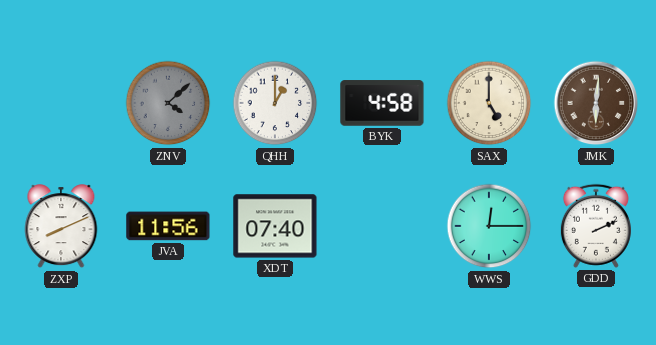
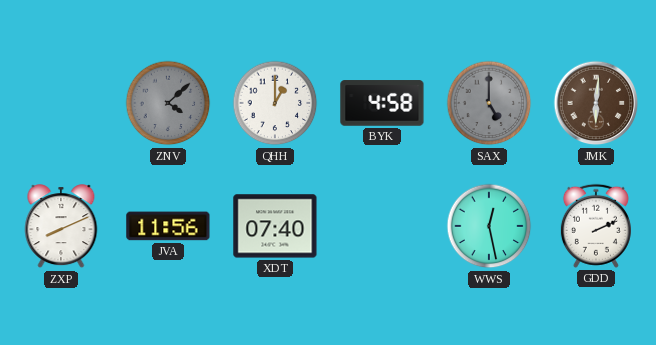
SAX dial: cream -> grey (489, 103)
WWS: 12:15 -> 12:28 (489, 226)
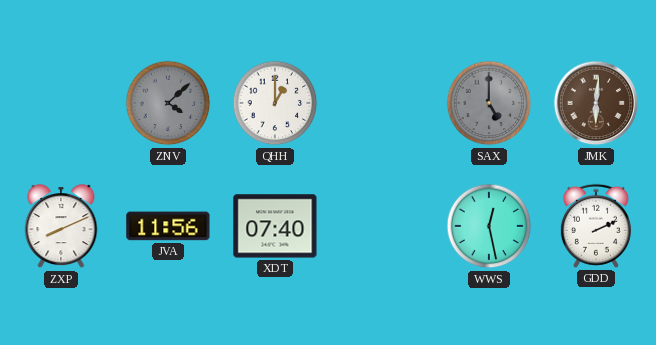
BYK: 4:58 -> none (382, 103)
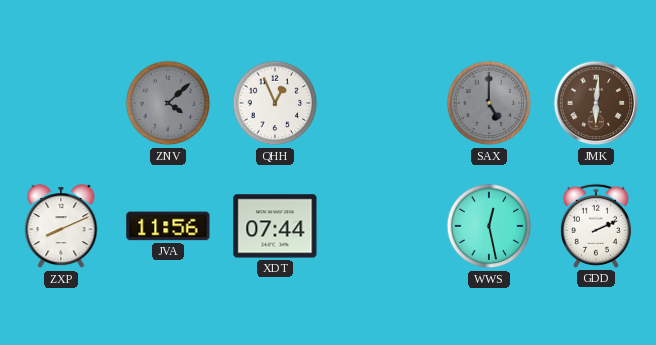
QHH: 1:00 -> 12:56 (275, 103)
XDT: 07:40 -> 07:44 (275, 226)
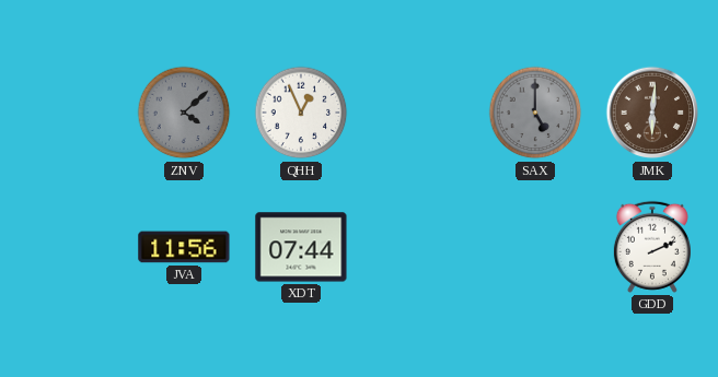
ZXP: 8:11 -> none (61, 227)
WWS: 12:28 -> none (489, 226)
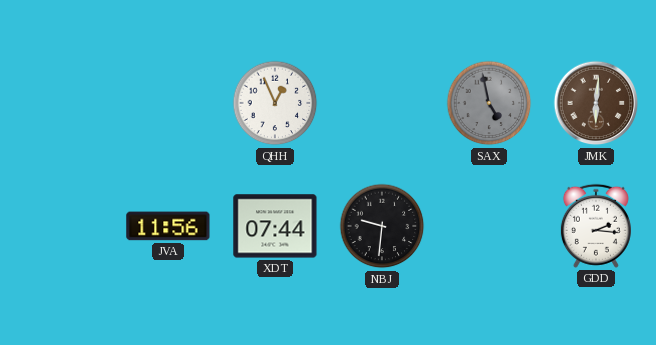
ZNV: 4:08 -> none (184, 113)
SAX: 5:00 -> 4:58 (489, 103)
NBJ: none -> 9:31 (382, 226)
GDD: 2:11 -> 2:16 (596, 226)
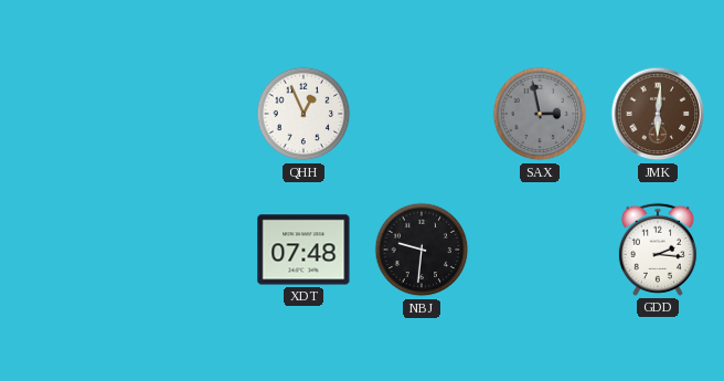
SAX: 4:58 -> 2:58 (540, 114)
JVA: 11:56 -> none (168, 226)
XDT: 07:44 -> 07:48 (304, 250)
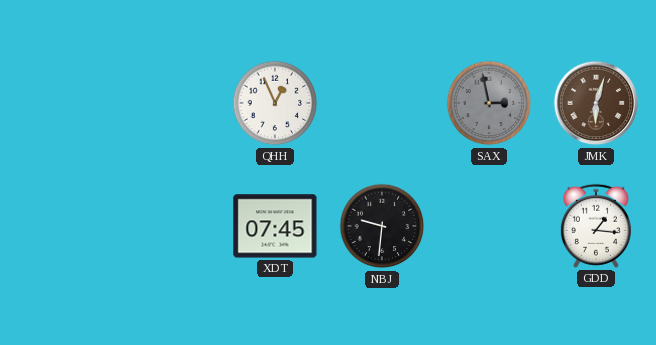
JMK: 6:01 -> 6:03 (596, 103)
XDT: 07:48 -> 07:45 (275, 226)
GDD: 2:16 -> 1:16 (596, 226)
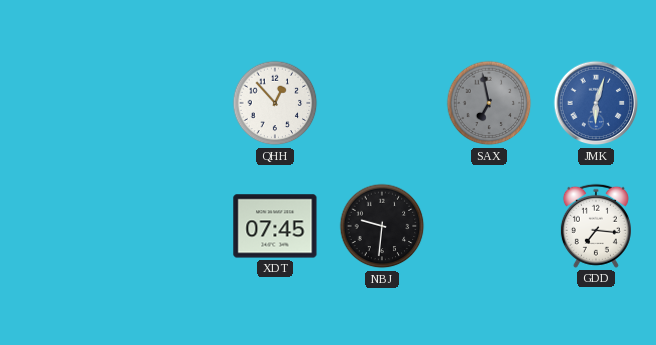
QHH: 12:56 -> 12:53 (275, 103)
SAX: 2:58 -> 6:58 (489, 103)
JMK dial: brown -> blue (596, 103)
GDD: 1:16 -> 7:16 (596, 226)
